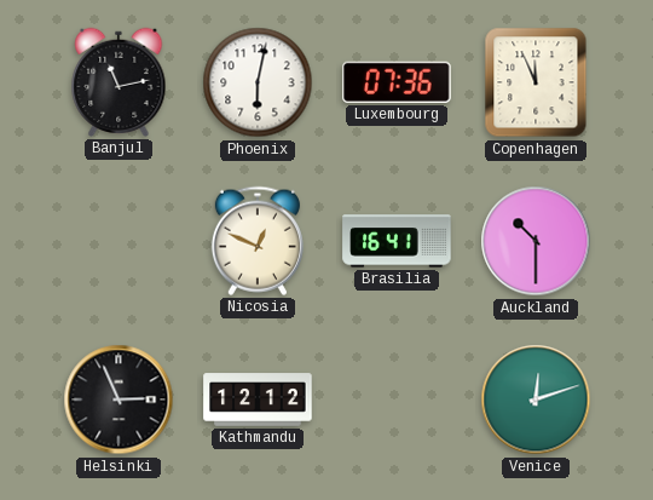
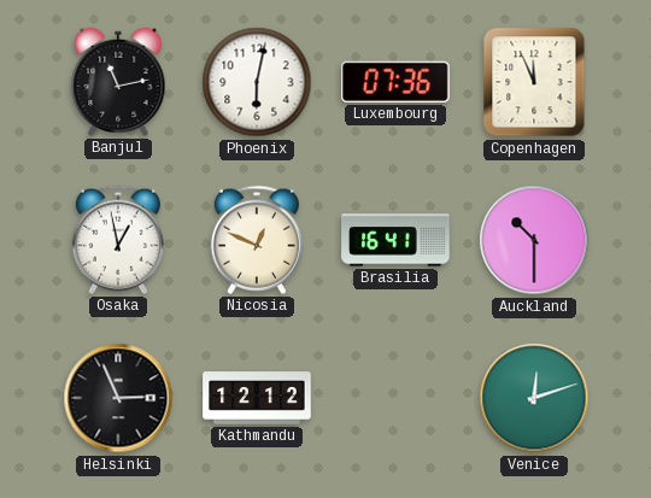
Osaka: none -> 12:58 (118, 240)
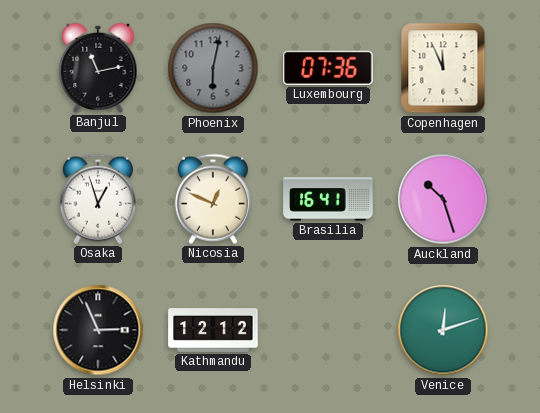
Phoenix dial: white -> grey (213, 68)
Osaka: 12:58 -> 12:57 (98, 199)
Auckland: 10:30 -> 10:27 (443, 199)
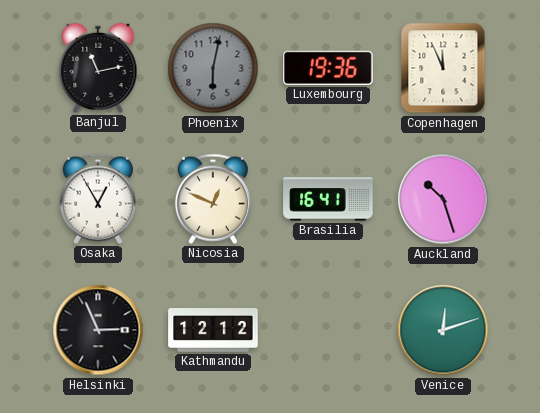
Luxembourg: 07:36 -> 19:36 (328, 68)
Osaka: 12:57 -> 12:55 (98, 199)
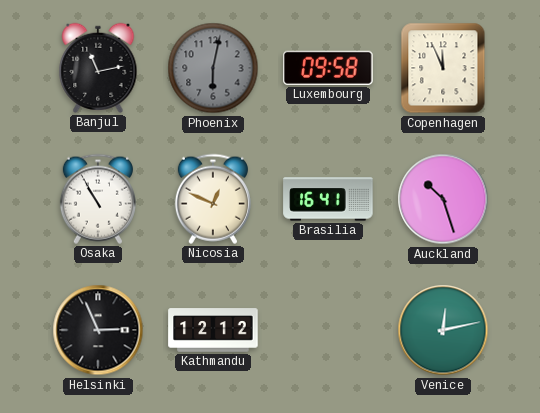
Luxembourg: 19:36 -> 09:58 (328, 68)
Osaka: 12:55 -> 10:55 (98, 199)
Venice: 12:12 -> 12:13 (443, 330)
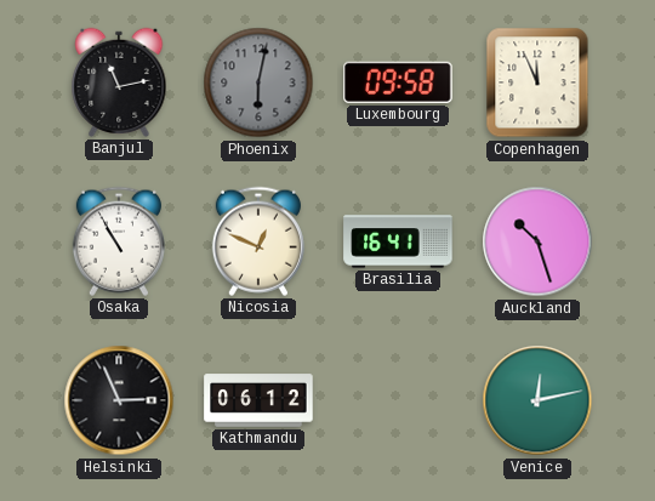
Kathmandu: 12:12 -> 06:12 (258, 400)
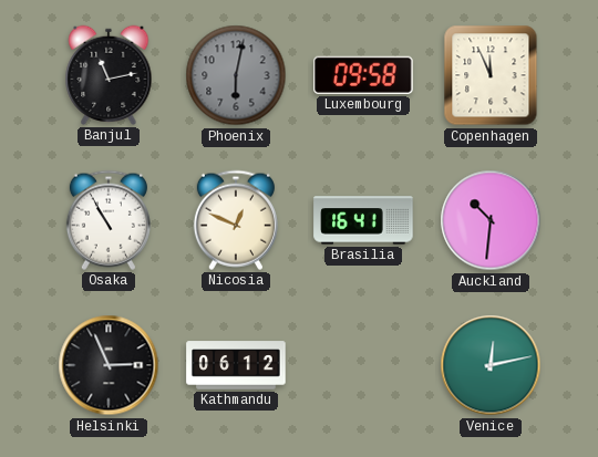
Auckland: 10:27 -> 10:31 (491, 220)
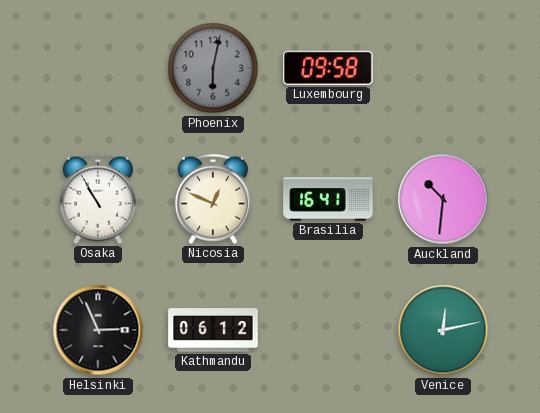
Banjul: 11:13 -> none (109, 75)
Copenhagen: 11:56 -> none (491, 75)
